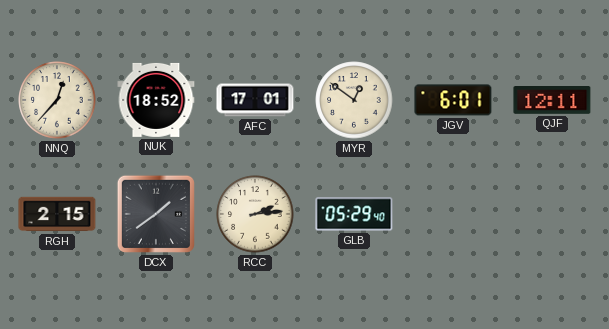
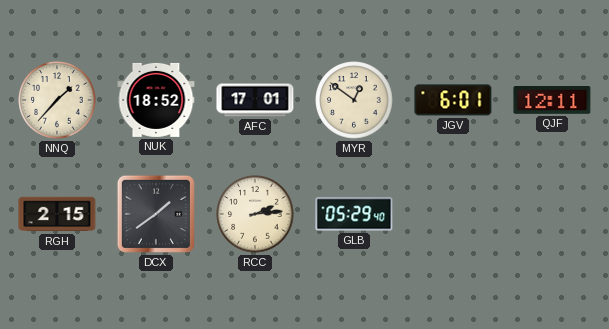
NNQ: 12:37 -> 1:37 (57, 100)
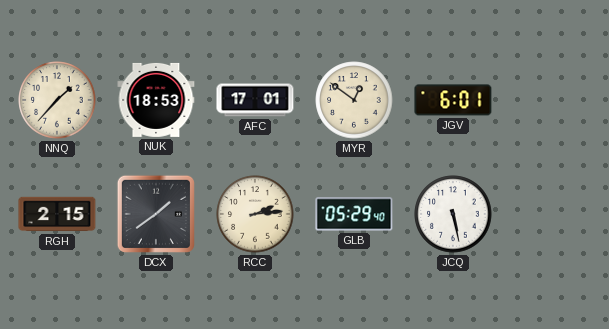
NUK: 18:52 -> 18:53 (156, 100)
QJF: 12:11 -> none (552, 101)
JCQ: none -> 5:28 (453, 214)
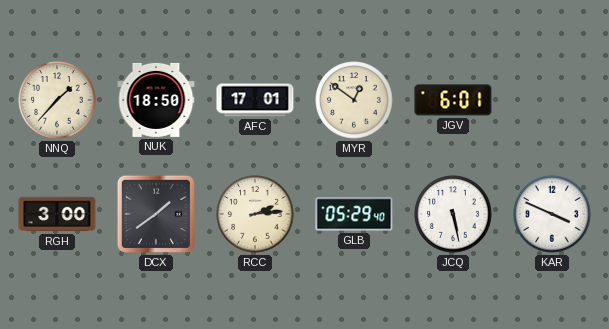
NUK: 18:53 -> 18:50 (156, 100)
RGH: 2:15 -> 3:00 (57, 214)
KAR: none -> 3:49 (552, 214)
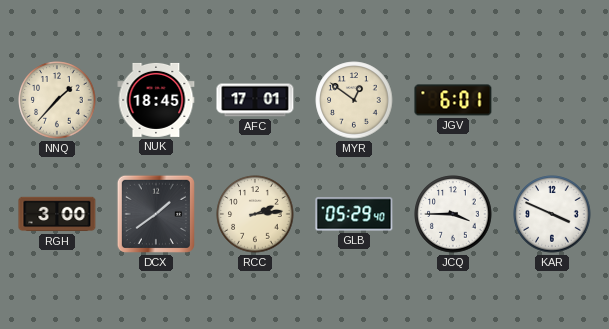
NUK: 18:50 -> 18:45 (156, 100)
JCQ: 5:28 -> 3:45 (453, 214)
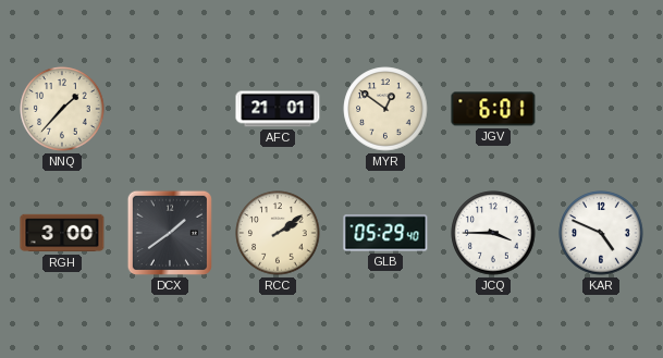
NUK: 18:45 -> none (156, 100)
AFC: 17:01 -> 21:01 (278, 109)
RCC: 2:14 -> 2:09 (278, 233)
KAR: 3:49 -> 4:49 (601, 233)
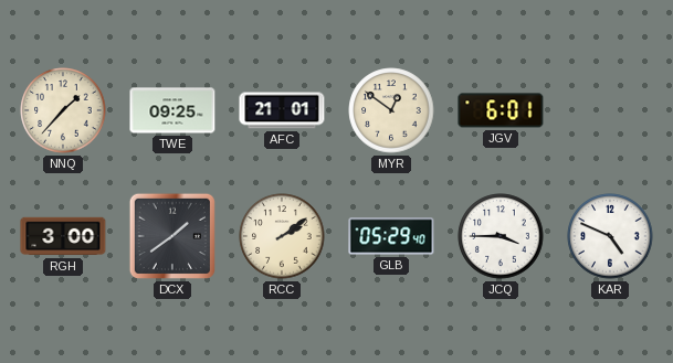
TWE: none -> 09:25 (172, 110)
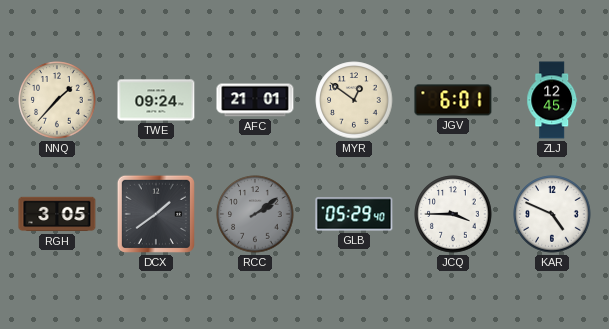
TWE: 09:25 -> 09:24 (156, 100)
ZLJ: none -> 12:45 (552, 100)
RGH: 3:00 -> 3:05 (57, 214)
RCC dial: cream -> grey (255, 214)
